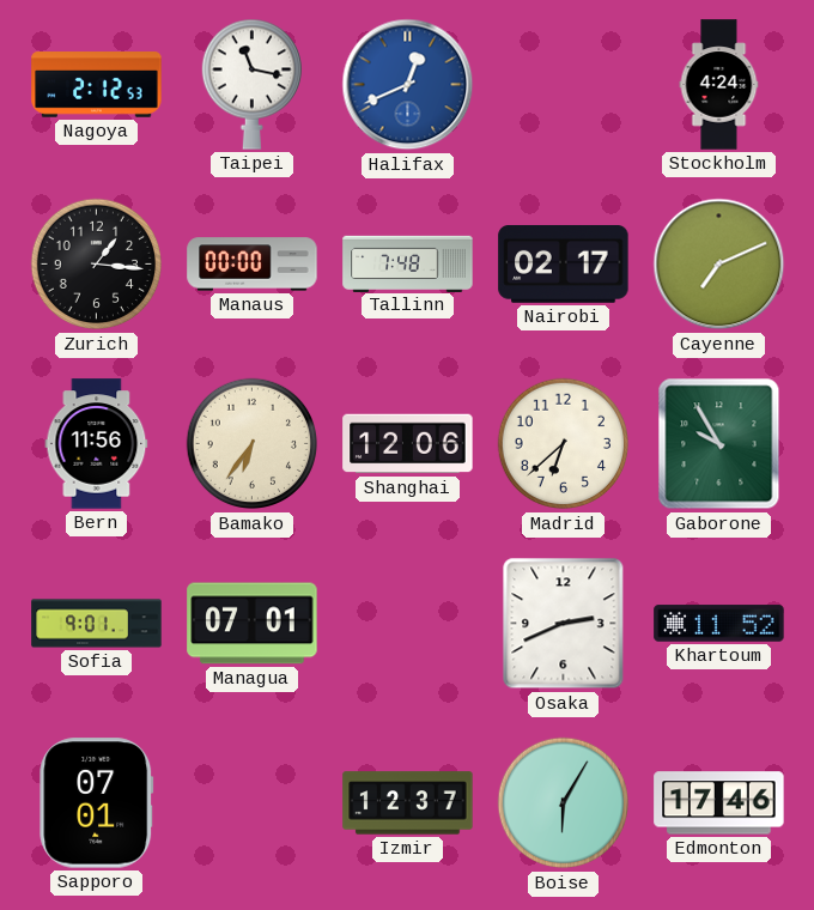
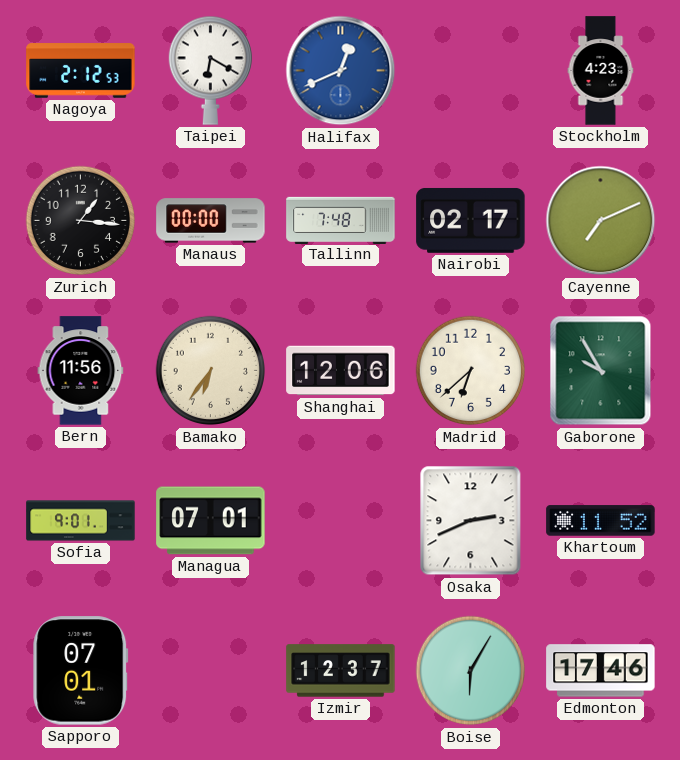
Taipei: 11:17 -> 6:20 (210, 70)
Stockholm: 4:24 -> 4:23 (601, 71)
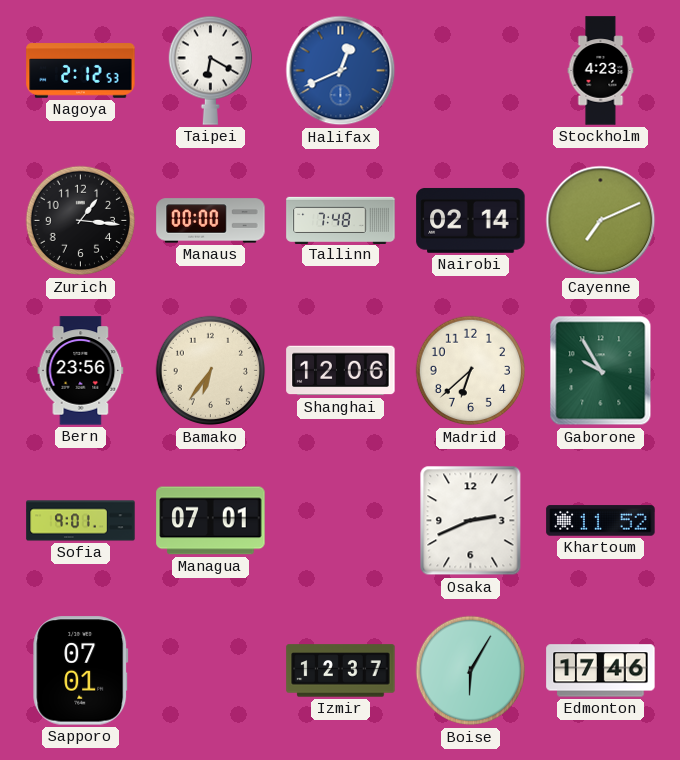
Nairobi: 02:17 -> 02:14 (471, 220)
Bern: 11:56 -> 23:56 (81, 371)
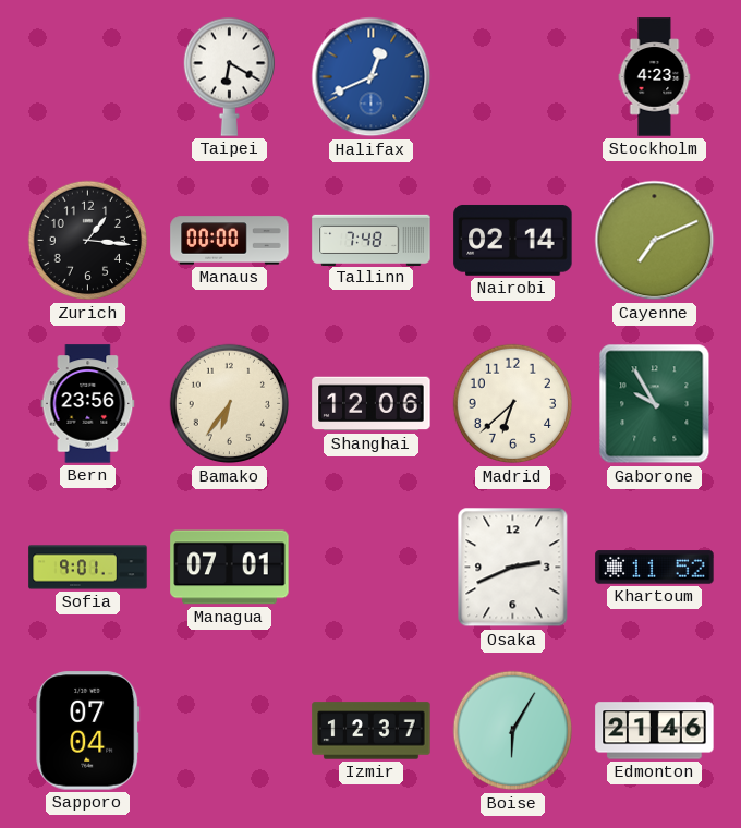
Nagoya: 2:12 -> none (81, 71)
Sapporo: 07:01 -> 07:04 (88, 731)
Edmonton: 17:46 -> 21:46 (655, 731)
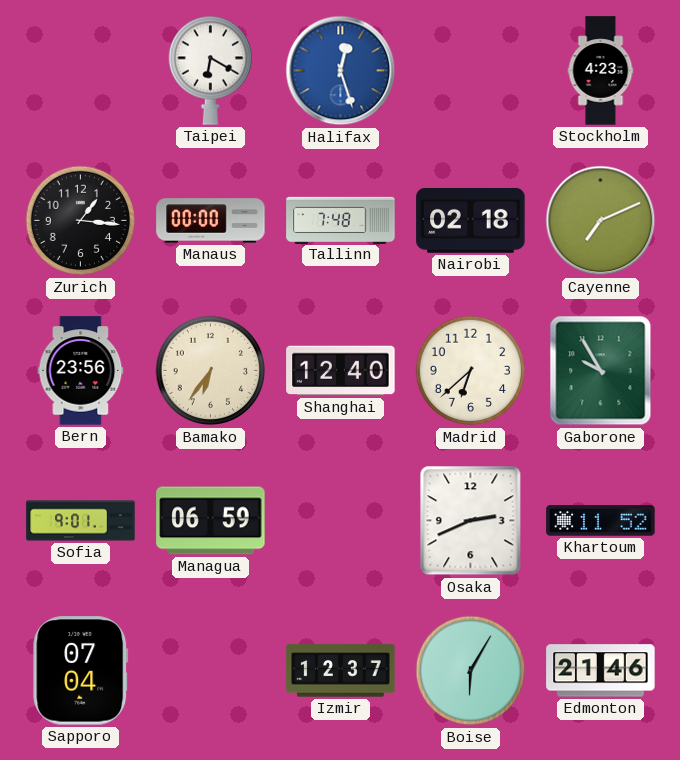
Halifax: 12:41 -> 12:27 (341, 71)
Nairobi: 02:14 -> 02:18 (471, 220)
Shanghai: 12:06 -> 12:40 (341, 371)
Managua: 07:01 -> 06:59 (211, 521)
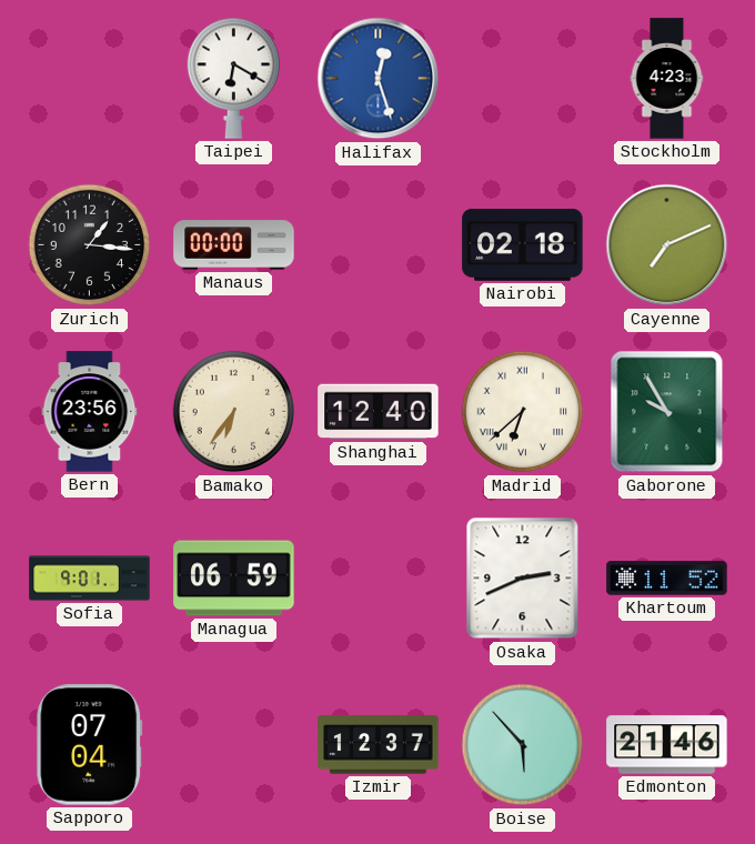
Tallinn: 7:48 -> none (341, 220)
Madrid numerals: Arabic -> Roman (523, 412)
Boise: 6:05 -> 5:53 (523, 745)
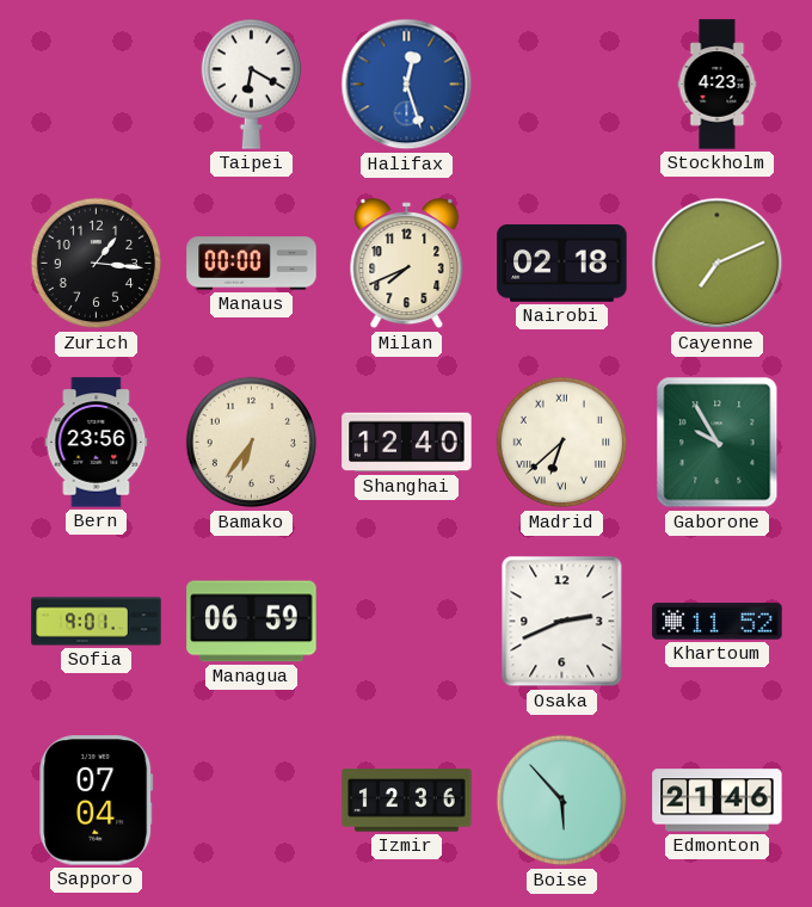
Milan: none -> 7:41 (407, 264)
Izmir: 12:37 -> 12:36 (407, 801)
